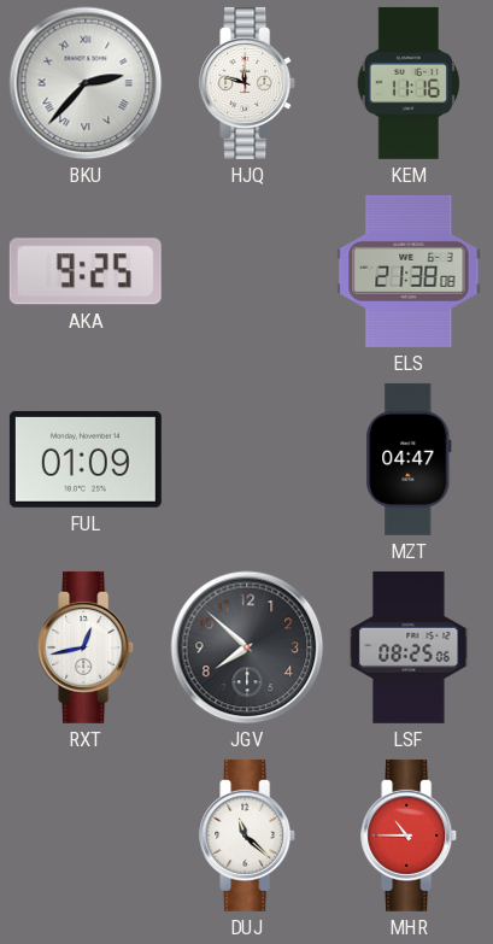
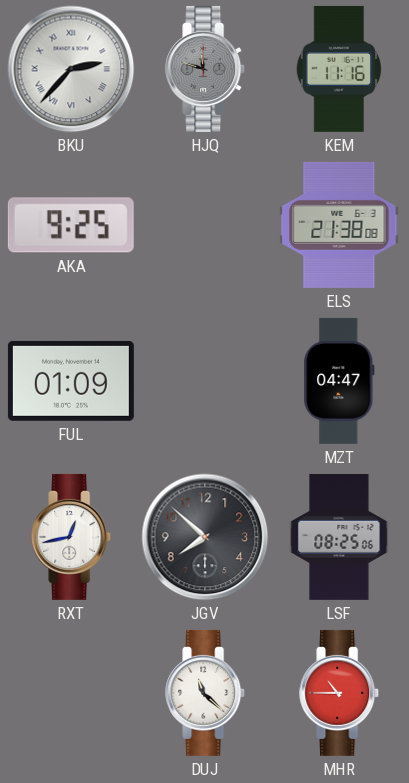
HJQ dial: white -> grey (206, 69)
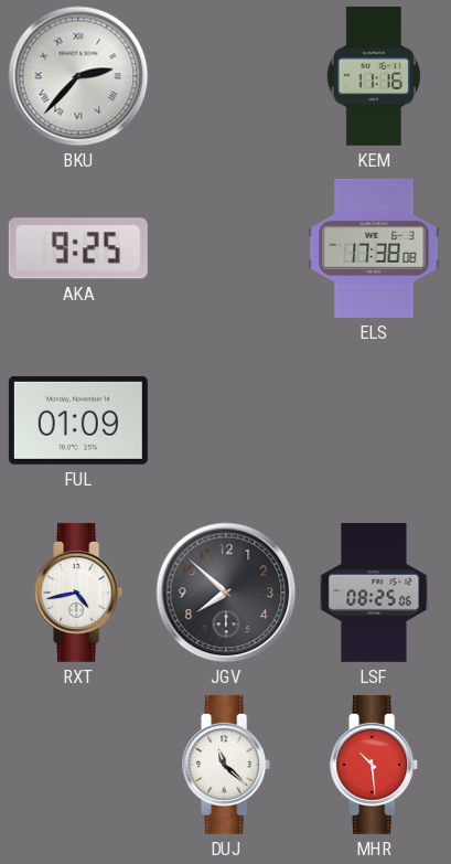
HJQ: 11:48 -> none (206, 69)
ELS: 21:38 -> 17:38 (374, 248)
MZT: 04:47 -> none (339, 381)
RXT: 12:43 -> 4:43 (79, 593)
MHR: 10:45 -> 10:29 (375, 765)
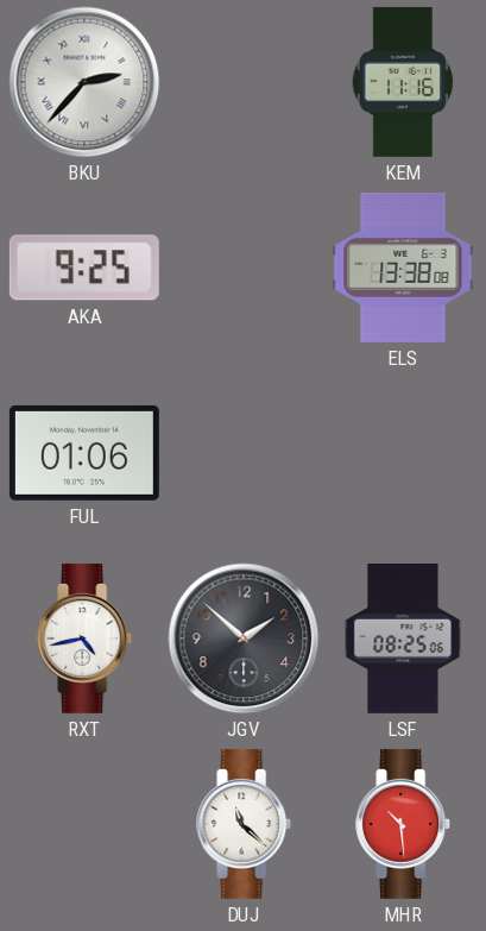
ELS: 17:38 -> 13:38 (403, 268)
FUL: 01:09 -> 01:06 (84, 453)
JGV: 7:52 -> 1:52 (244, 639)
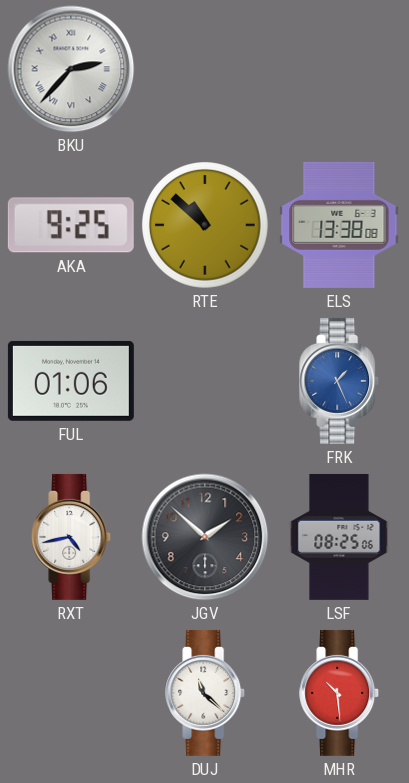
KEM: 11:16 -> none (402, 82)
RTE: none -> 10:52 (206, 226)
FRK: none -> 1:26 (340, 381)
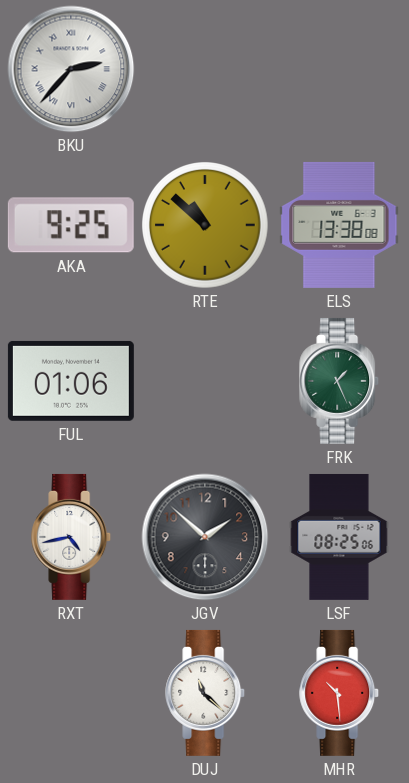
FRK dial: blue -> green (340, 381)
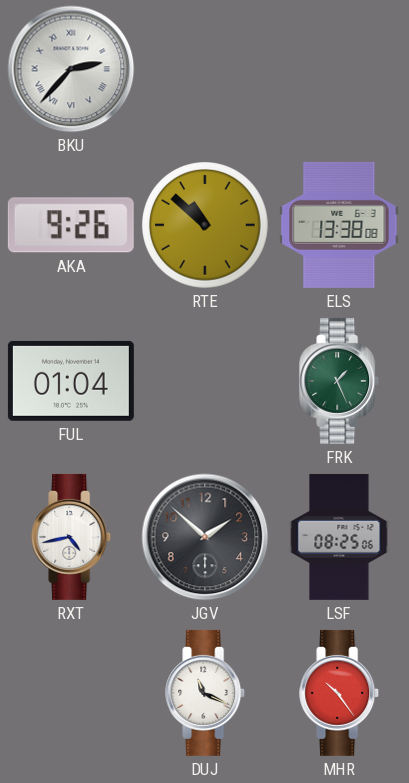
AKA: 9:25 -> 9:26 (71, 225)
FUL: 01:06 -> 01:04 (71, 381)
DUJ: 11:22 -> 11:19 (206, 693)
MHR: 10:29 -> 10:24 (340, 693)
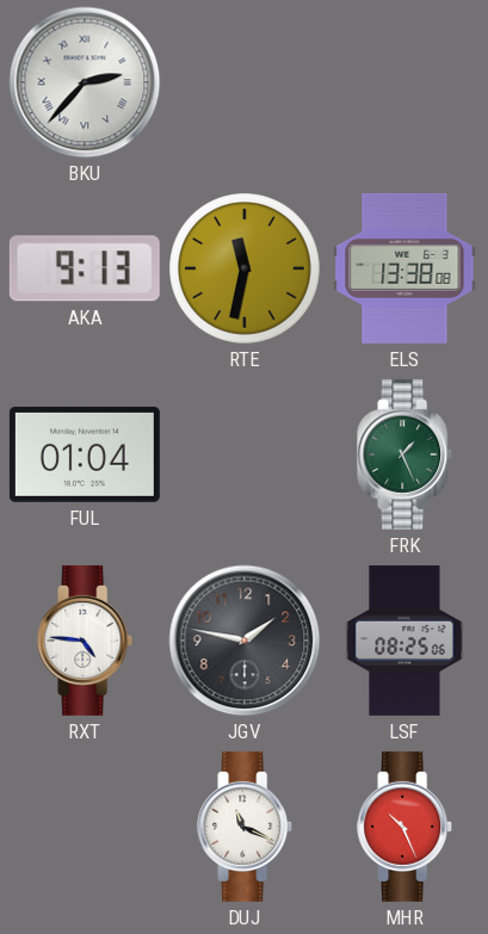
AKA: 9:26 -> 9:13 (85, 268)
RTE: 10:52 -> 11:32 (246, 270)
RXT: 4:43 -> 4:46 (86, 641)
JGV: 1:52 -> 1:47 (245, 641)
MHR: 10:24 -> 10:26 (406, 827)
